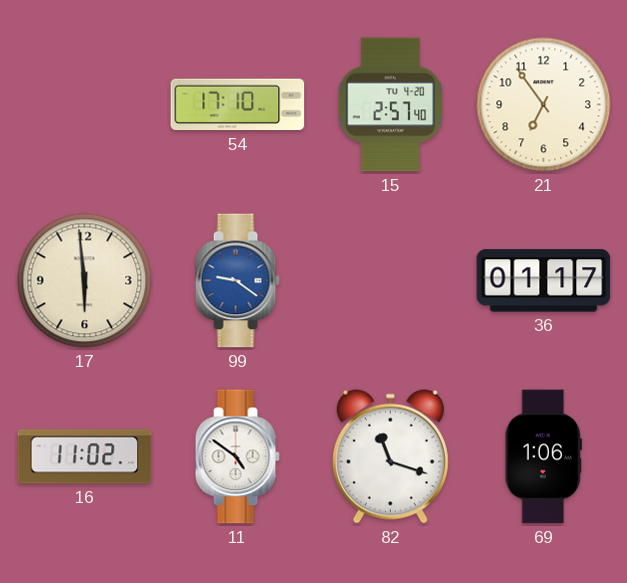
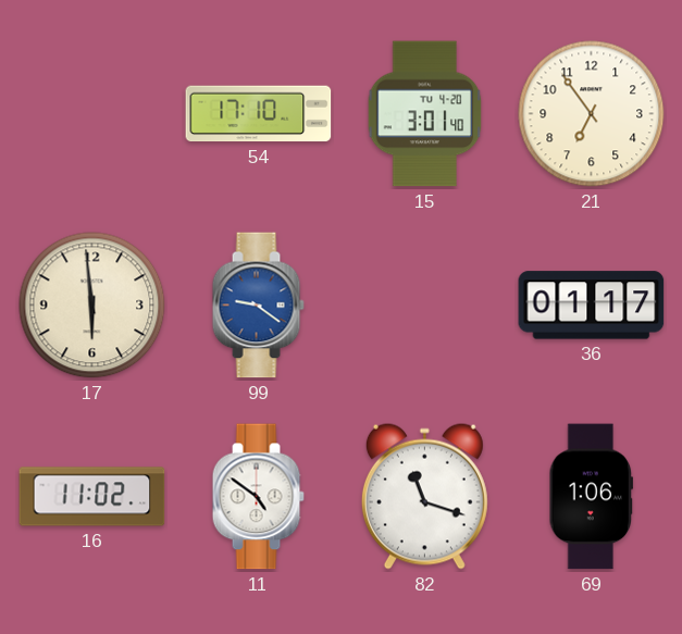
15: 2:57 -> 3:01 (425, 114)
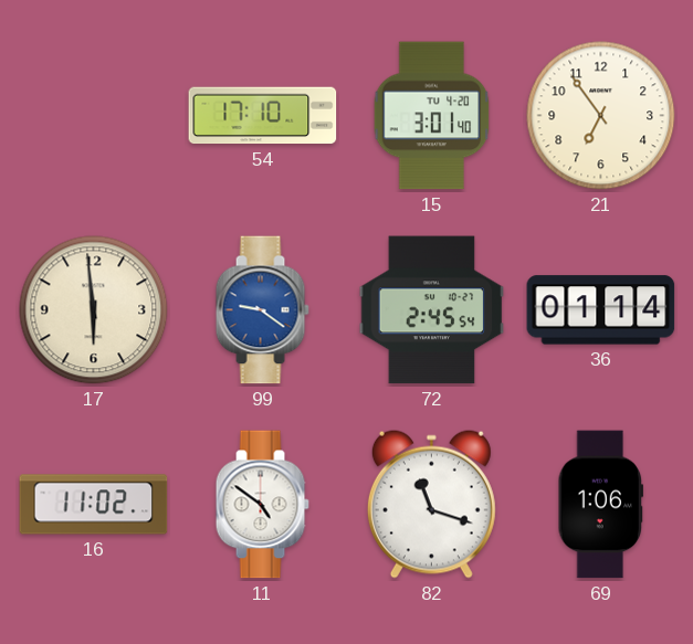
72: none -> 2:45 (432, 310)
36: 01:17 -> 01:14 (601, 310)
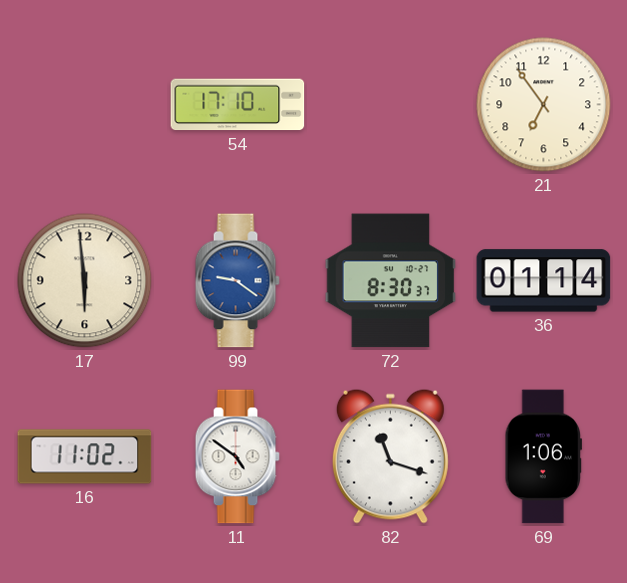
15: 3:01 -> none (432, 116)
72: 2:45 -> 8:30 (391, 281)
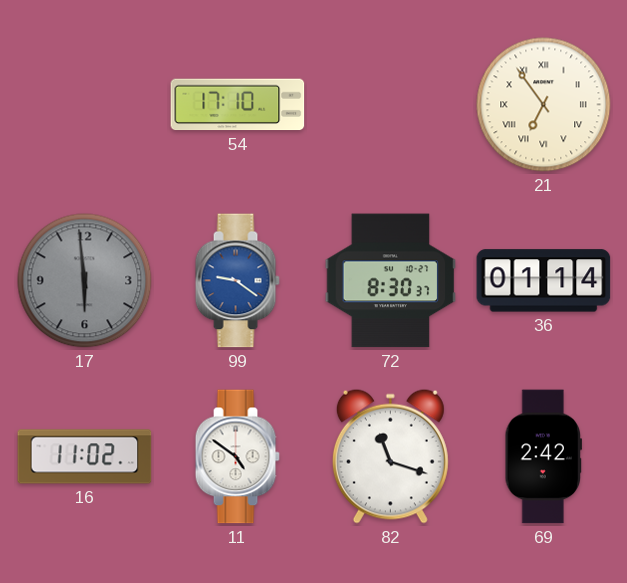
21 numerals: Arabic -> Roman (544, 105)
17 dial: cream -> grey (85, 281)
69: 1:06 -> 2:42 (543, 457)
